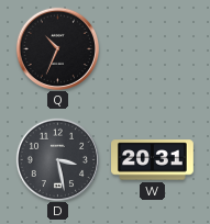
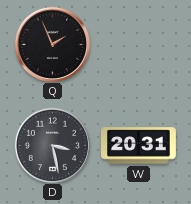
Q: 10:34 -> 1:56 (52, 44)
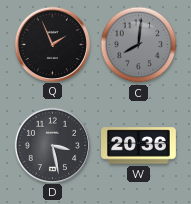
C: none -> 8:01 (139, 45)
W: 20:31 -> 20:36 (139, 146)
